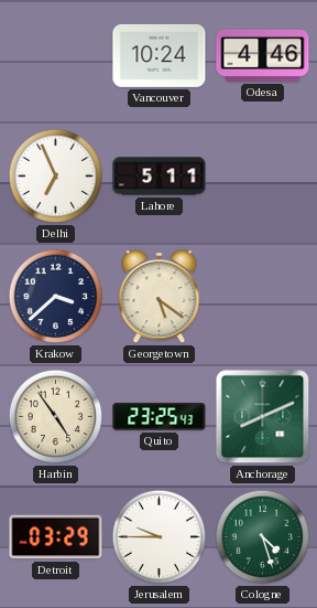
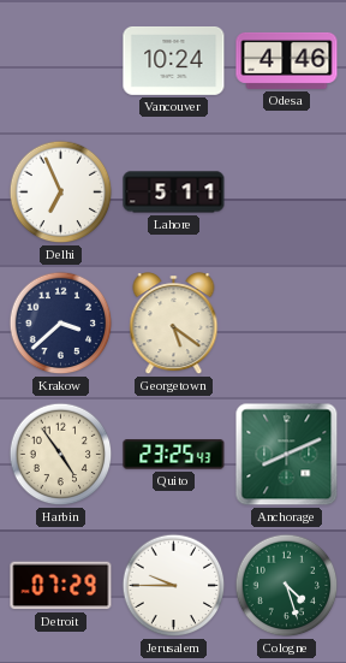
Detroit: 03:29 -> 07:29 (61, 586)
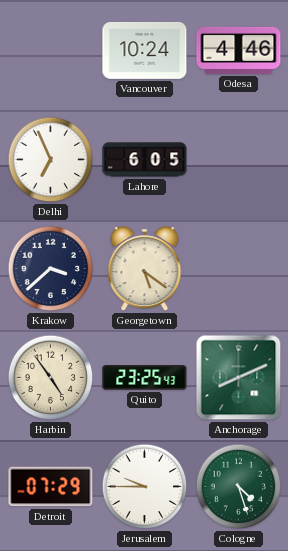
Lahore: 5:11 -> 6:05 (145, 160)
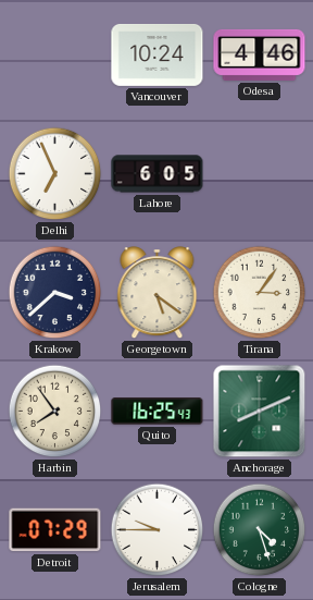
Tirana: none -> 3:06 (260, 293)
Harbin: 4:54 -> 7:54 (55, 412)
Quito: 23:25 -> 16:25 (158, 412)
